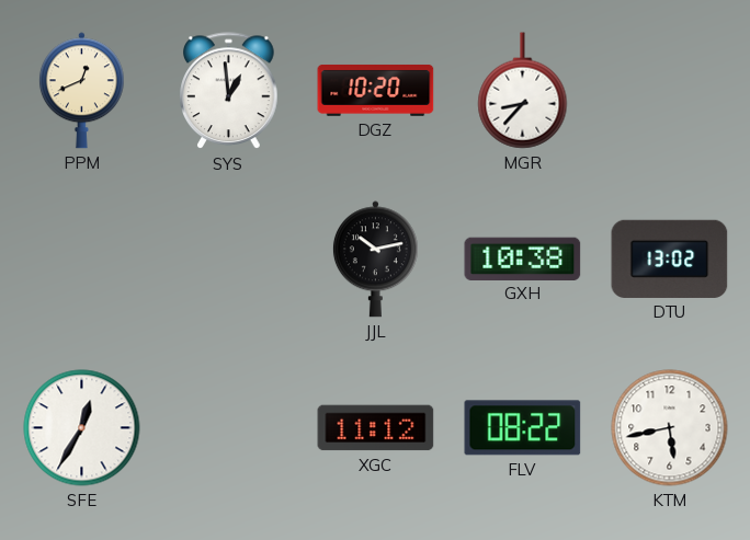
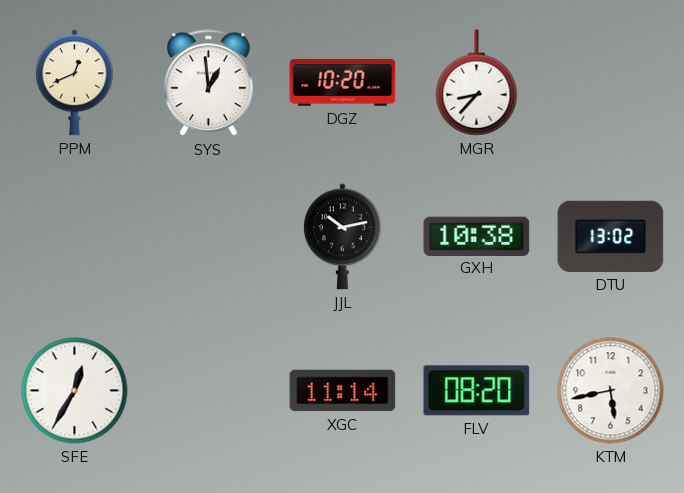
XGC: 11:12 -> 11:14 (343, 391)
FLV: 08:22 -> 08:20 (477, 391)
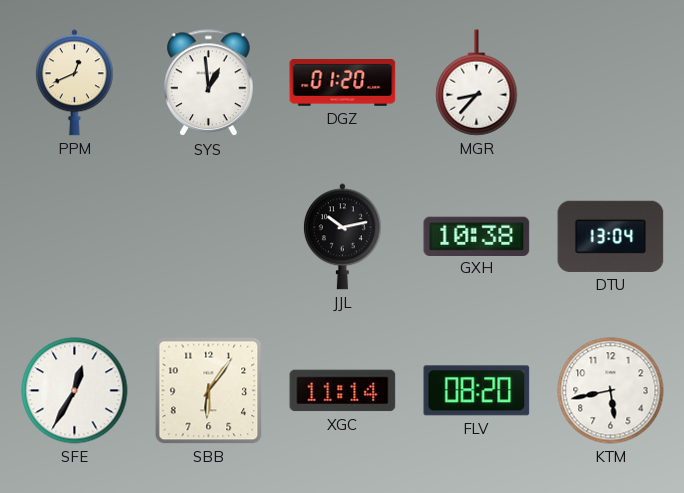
DGZ: 10:20 -> 01:20 (343, 82)
DTU: 13:02 -> 13:04 (611, 236)
SBB: none -> 6:06 (209, 391)
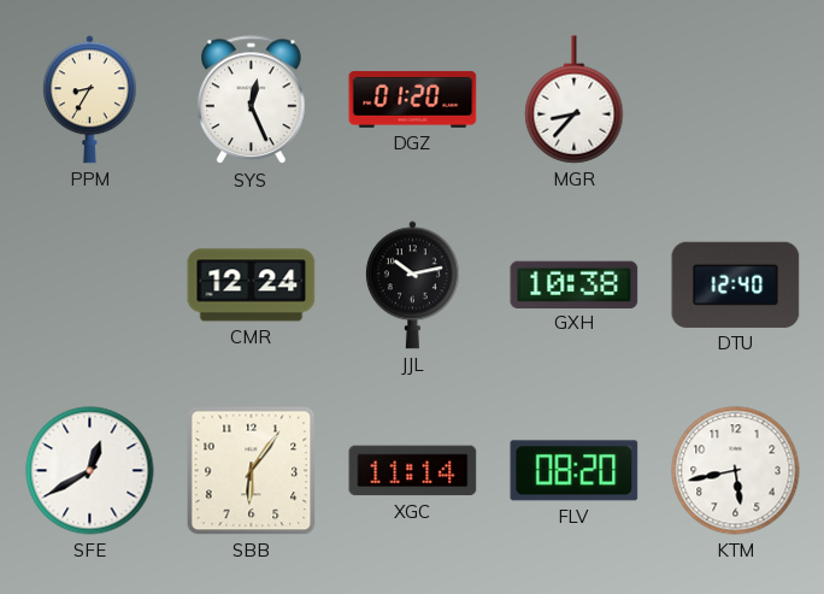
PPM: 12:41 -> 8:35 (89, 100)
SYS: 12:59 -> 12:26 (252, 100)
CMR: none -> 12:24 (252, 286)
DTU: 13:04 -> 12:40 (736, 284)
SFE: 12:35 -> 12:40 (90, 471)
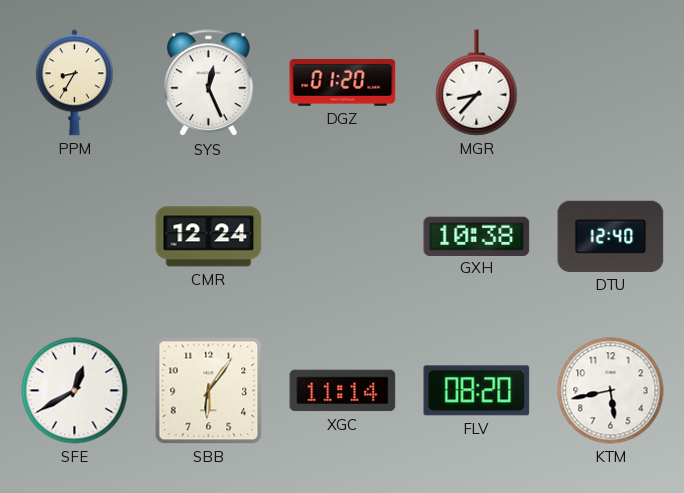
JJL: 10:13 -> none (412, 286)
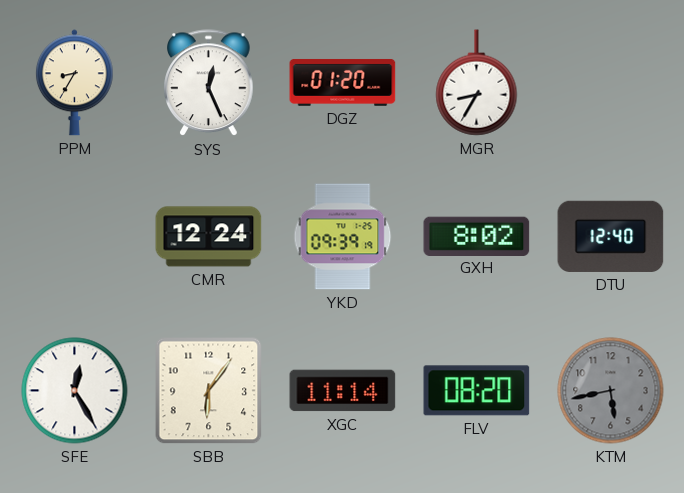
MGR: 8:37 -> 8:35 (477, 83)
YKD: none -> 09:39 (343, 237)
GXH: 10:38 -> 8:02 (477, 236)
SFE: 12:40 -> 12:25 (75, 391)
KTM dial: white -> grey (611, 391)
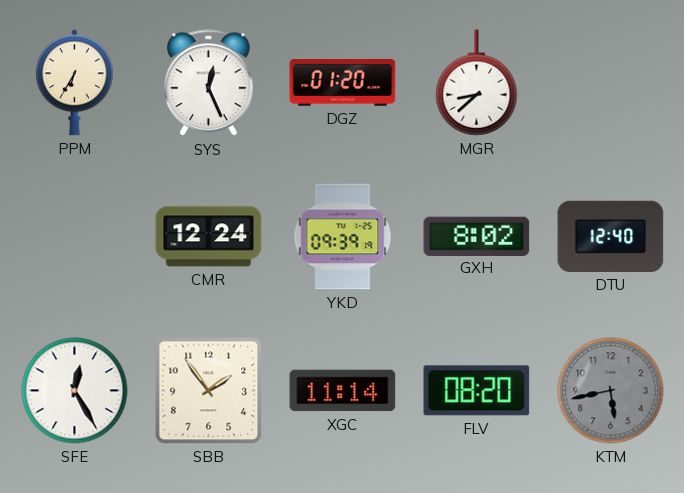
PPM: 8:35 -> 6:35 (74, 83)
MGR: 8:35 -> 8:38 (477, 83)
SBB: 6:06 -> 1:54 (209, 391)
